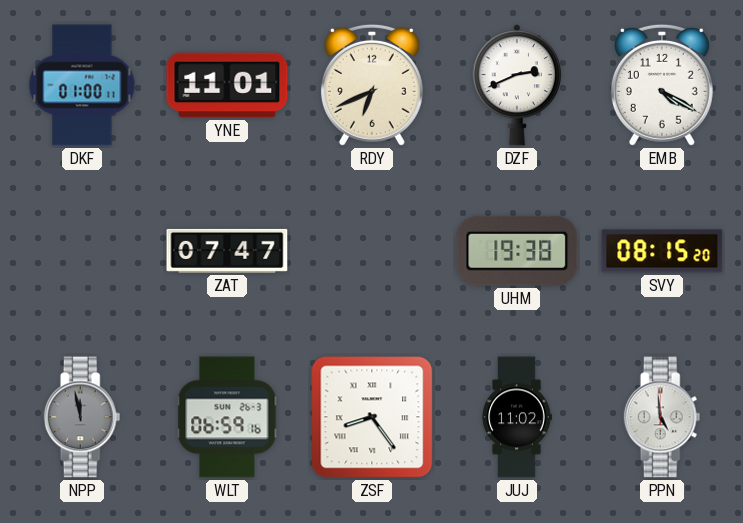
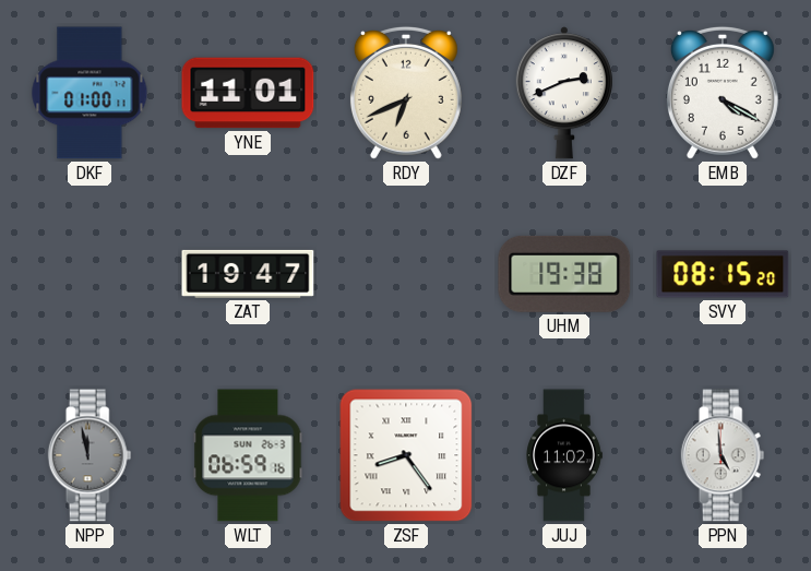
ZAT: 07:47 -> 19:47 (248, 274)
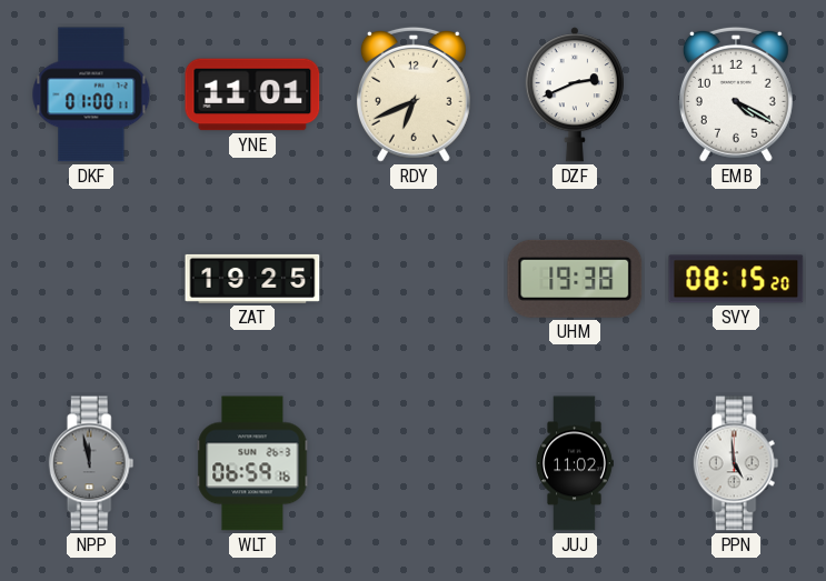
ZAT: 19:47 -> 19:25 (252, 279)
ZSF: 8:24 -> none (406, 455)
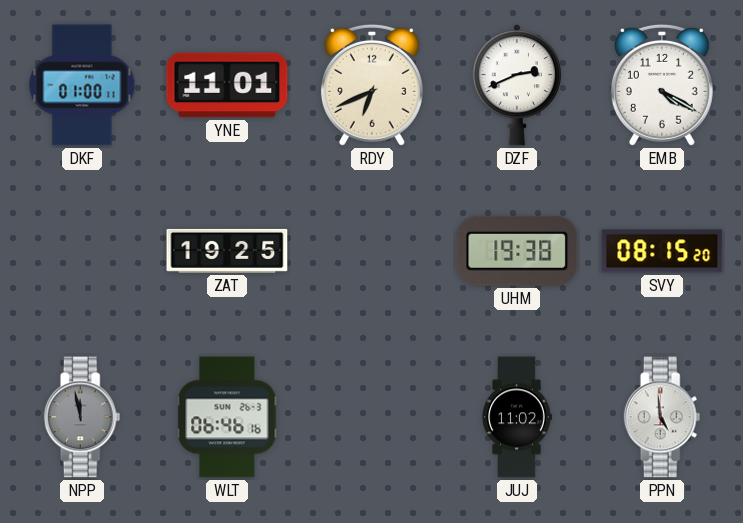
WLT: 06:59 -> 06:46 (227, 417)
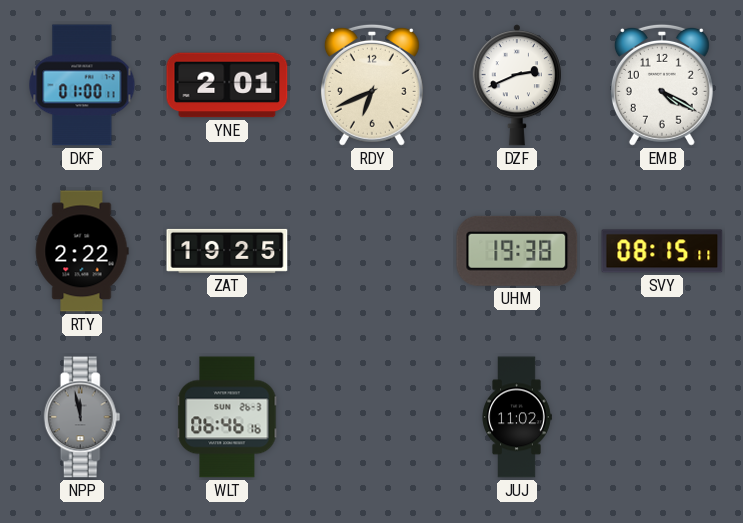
YNE: 11:01 -> 2:01 (227, 85)
RTY: none -> 2:22 (82, 251)
SVY: 08:15:20 -> 08:15:11 (662, 251)
PPN: 4:59 -> none (662, 417)
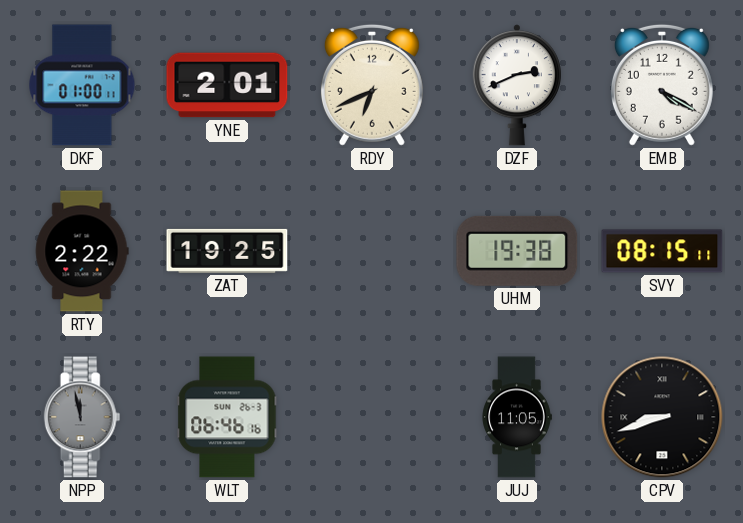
JUJ: 11:02 -> 11:05 (517, 417)
CPV: none -> 8:42 (662, 417)
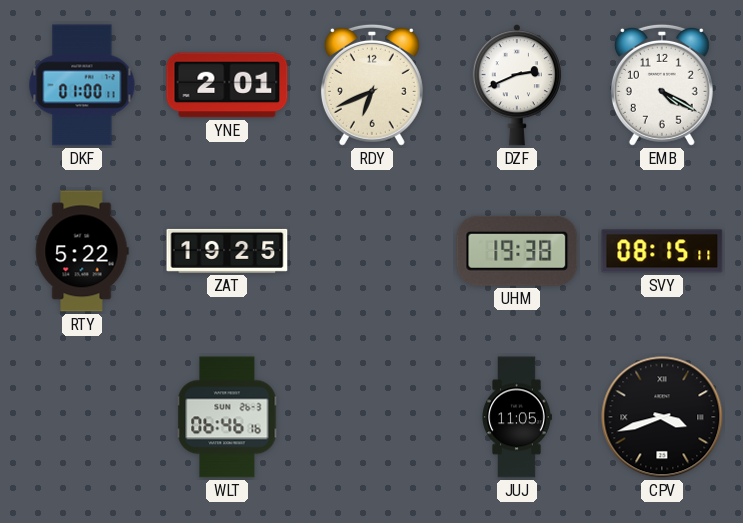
RTY: 2:22 -> 5:22 (82, 251)
NPP: 11:58 -> none (82, 417)
CPV: 8:42 -> 3:42 (662, 417)
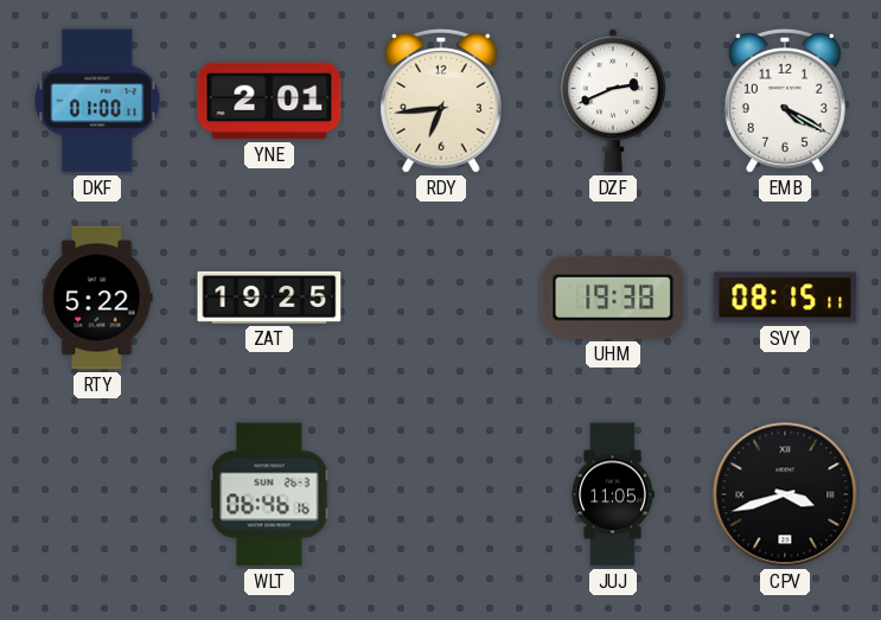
RDY: 6:41 -> 6:44 (441, 101)
